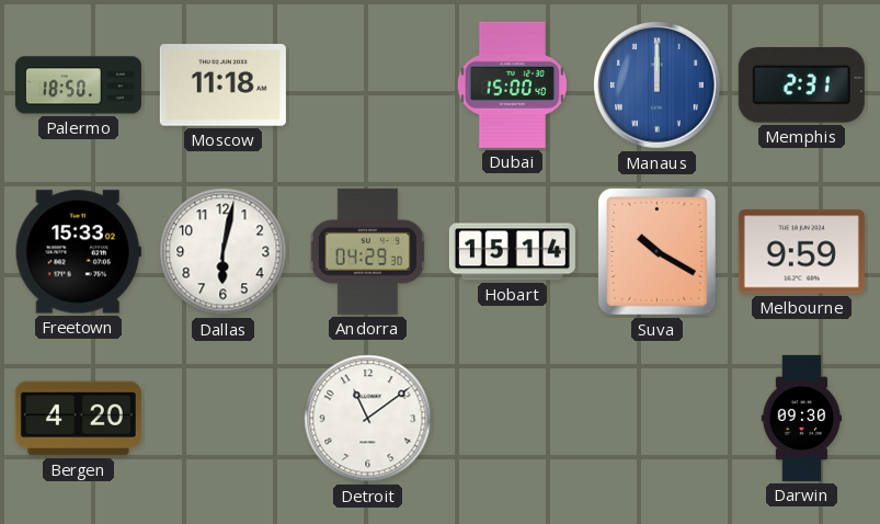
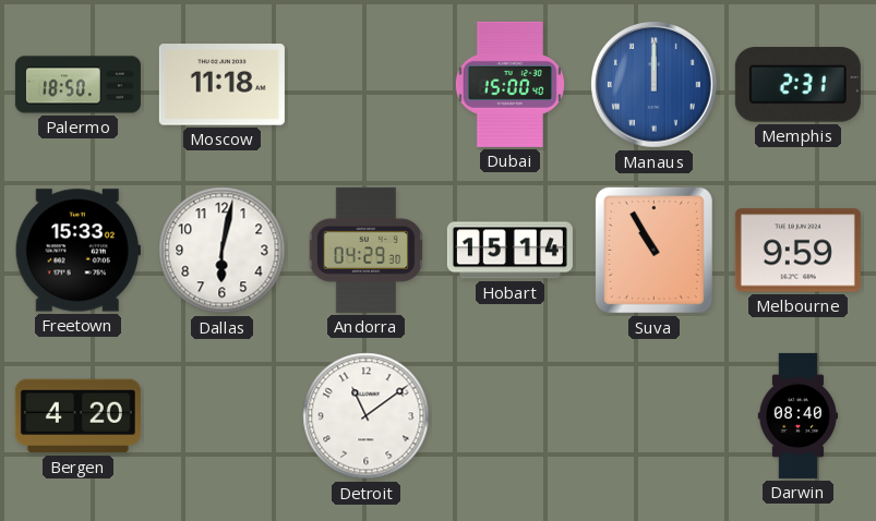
Suva: 10:20 -> 10:55 (653, 250)
Darwin: 09:30 -> 08:40 (797, 415)
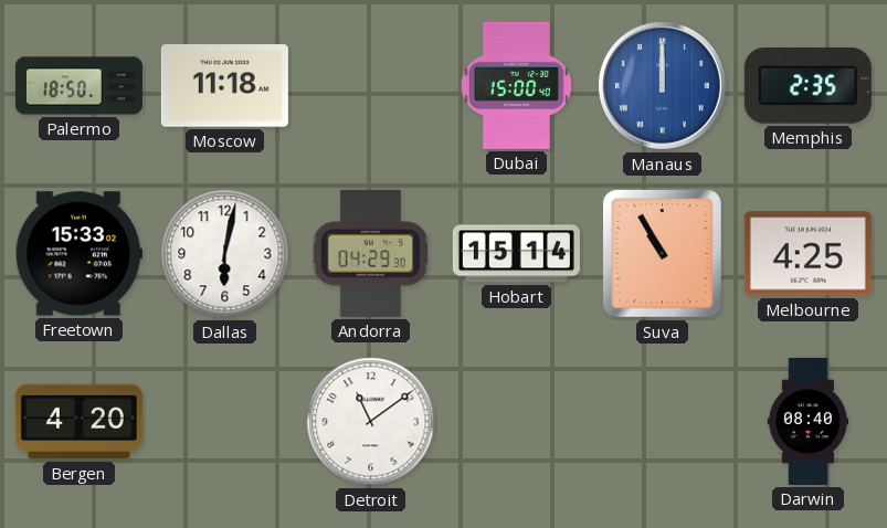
Memphis: 2:31 -> 2:35 (807, 86)
Melbourne: 9:59 -> 4:25 (807, 254)
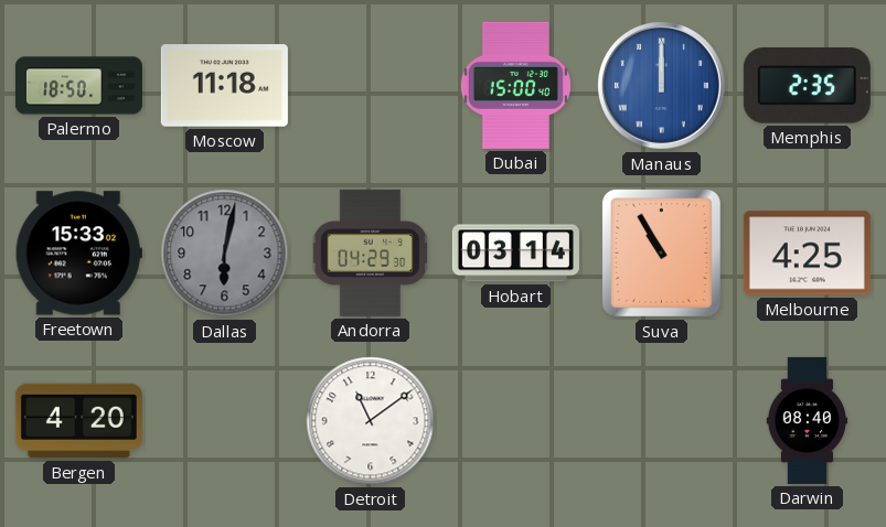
Dallas dial: white -> grey (225, 254)
Hobart: 15:14 -> 03:14 (515, 254)
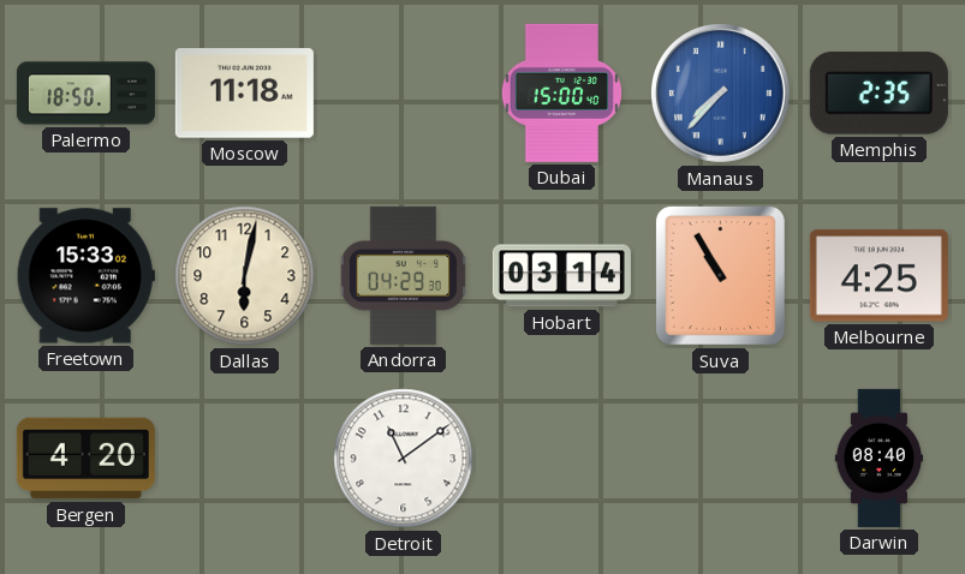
Manaus: 12:00 -> 7:37 (720, 92)
Dallas dial: grey -> cream (245, 276)
